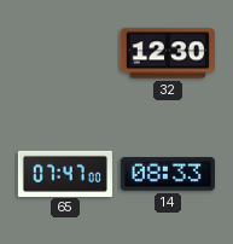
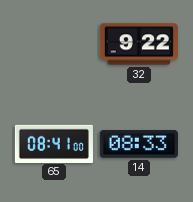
32: 12:30 -> 9:22 (139, 44)
65: 07:47 -> 08:41 (54, 143)
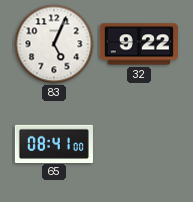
83: none -> 5:04 (54, 44)
14: 08:33 -> none (139, 144)
